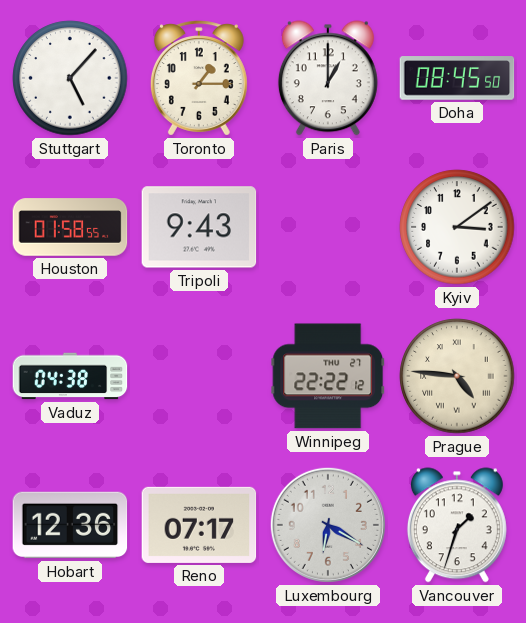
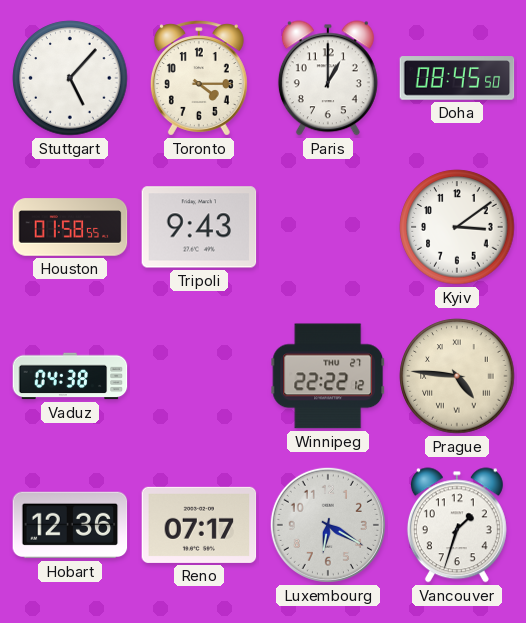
Toronto: 1:15 -> 4:15 (199, 78)
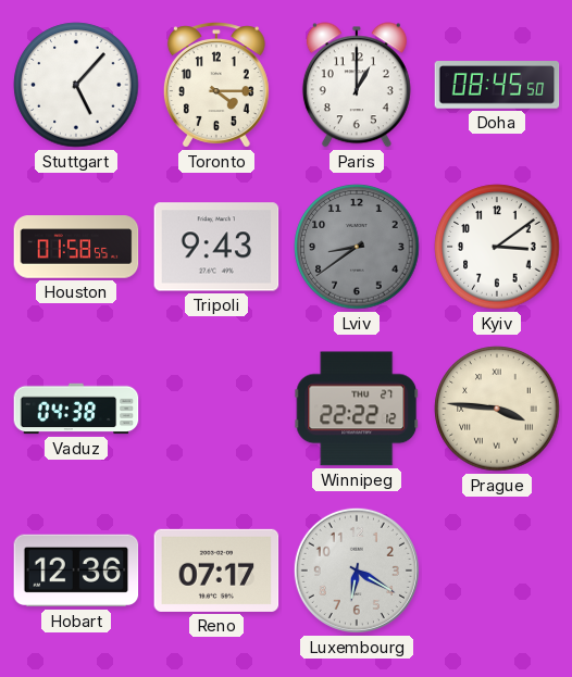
Lviv: none -> 8:39 (357, 247)
Prague: 4:46 -> 3:46 (497, 409)
Vancouver: 1:33 -> none (457, 525)
